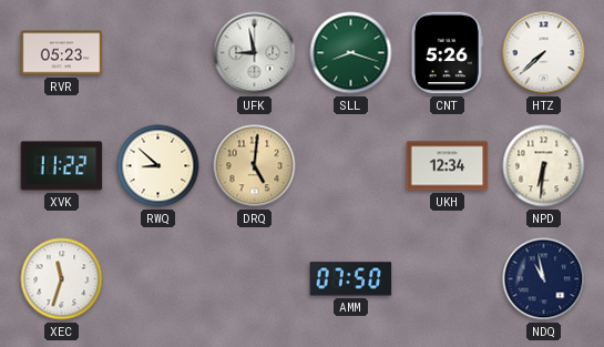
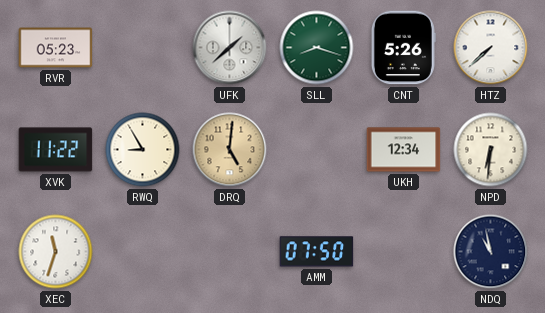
UFK: 8:58 -> 1:38 (230, 48)
RWQ: 8:52 -> 8:55 (143, 150)
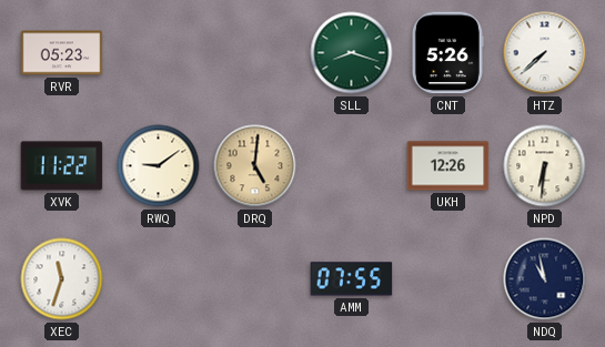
UFK: 1:38 -> none (230, 48)
RWQ: 8:55 -> 9:09 (159, 166)
UKH: 12:34 -> 12:26 (448, 166)
AMM: 07:50 -> 07:55 (352, 279)
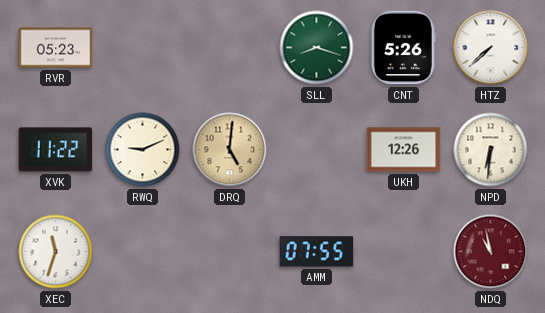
RWQ: 9:09 -> 9:11 (143, 150)
NDQ dial: navy -> burgundy (491, 252)
